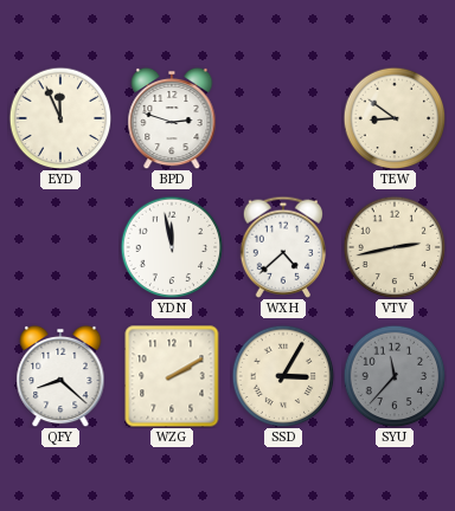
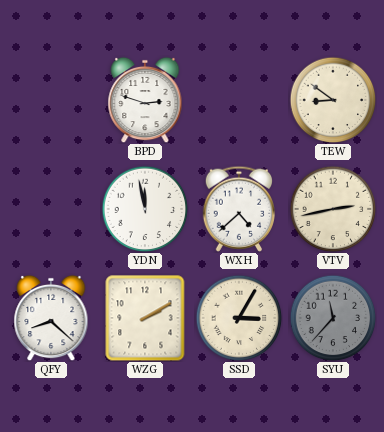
EYD: 11:56 -> none (60, 118)
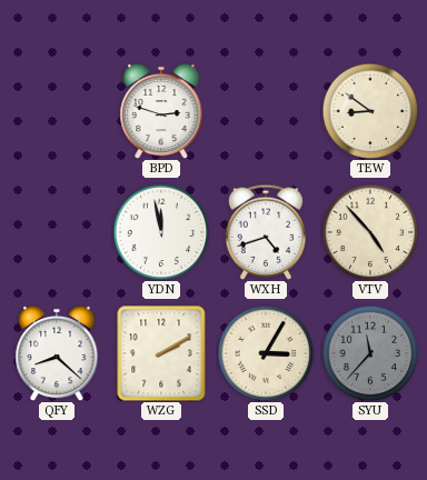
WXH: 4:38 -> 4:42 (265, 232)
VTV: 2:43 -> 4:53 (370, 232)
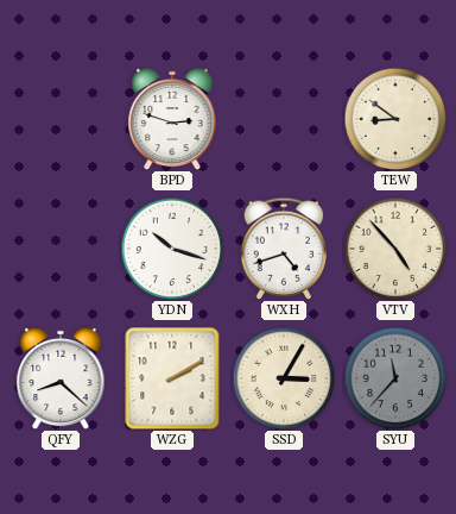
YDN: 11:58 -> 10:18 (172, 249)
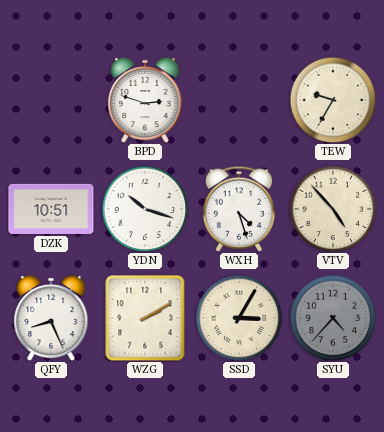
TEW: 8:51 -> 9:35 (333, 100)
DZK: none -> 10:51 (51, 209)
WXH: 4:42 -> 4:27 (238, 209)
QFY: 8:22 -> 8:26 (51, 318)
SYU: 11:37 -> 4:37 (333, 318)
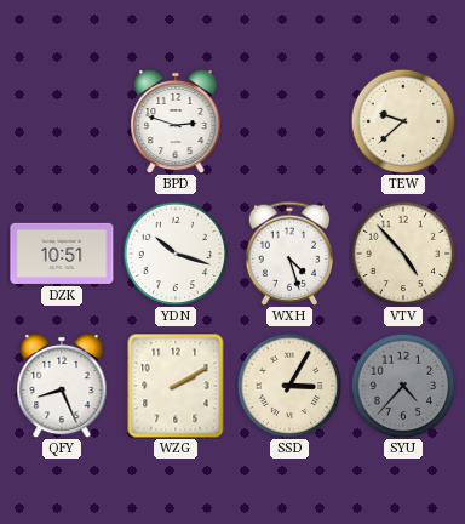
TEW: 9:35 -> 9:38 (403, 121)
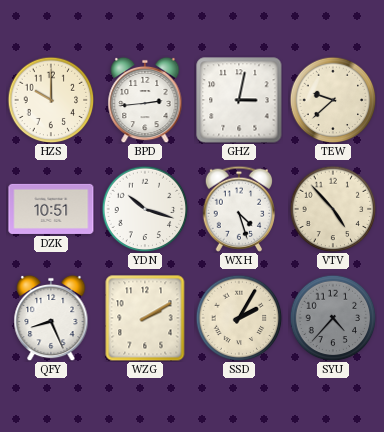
HZS: none -> 10:00 (51, 100)
BPD: 2:48 -> 2:44 (145, 100)
GHZ: none -> 3:02 (239, 100)
SSD: 3:05 -> 2:05 (239, 318)
